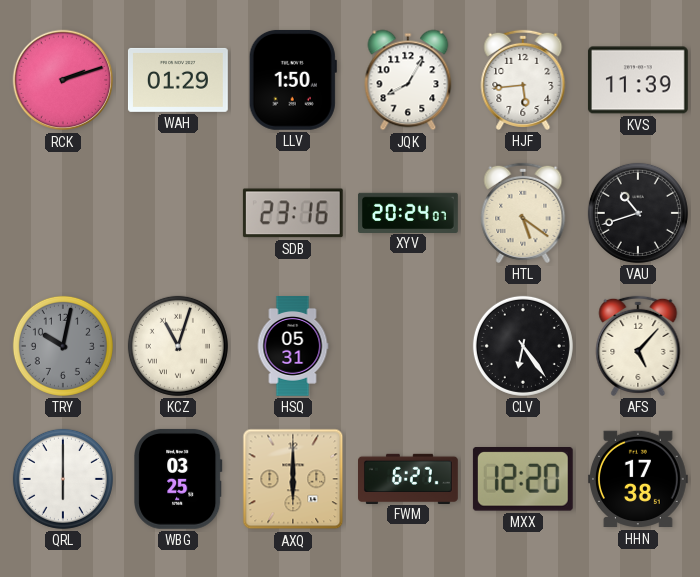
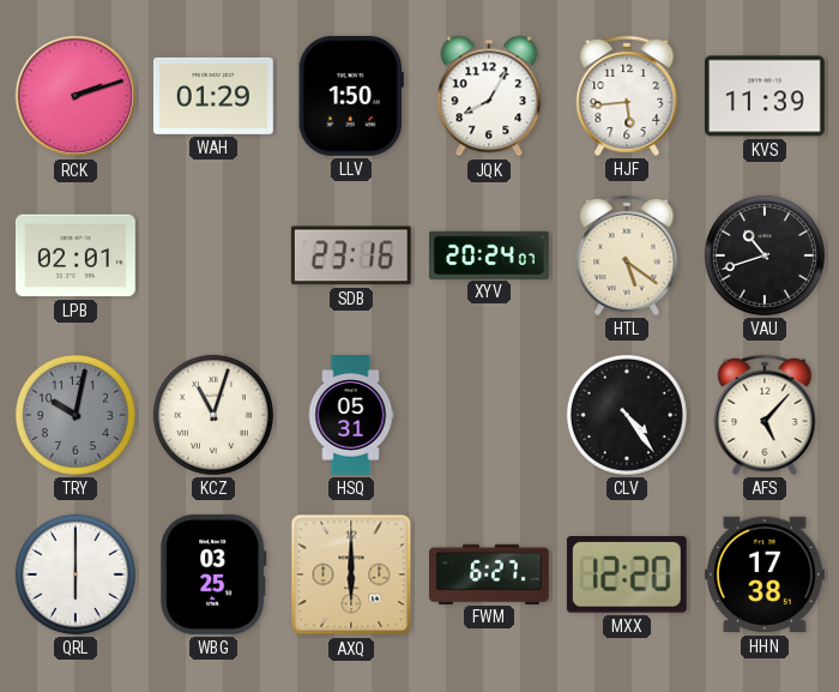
LPB: none -> 02:01 (76, 255)
CLV: 6:24 -> 4:24 (627, 415)
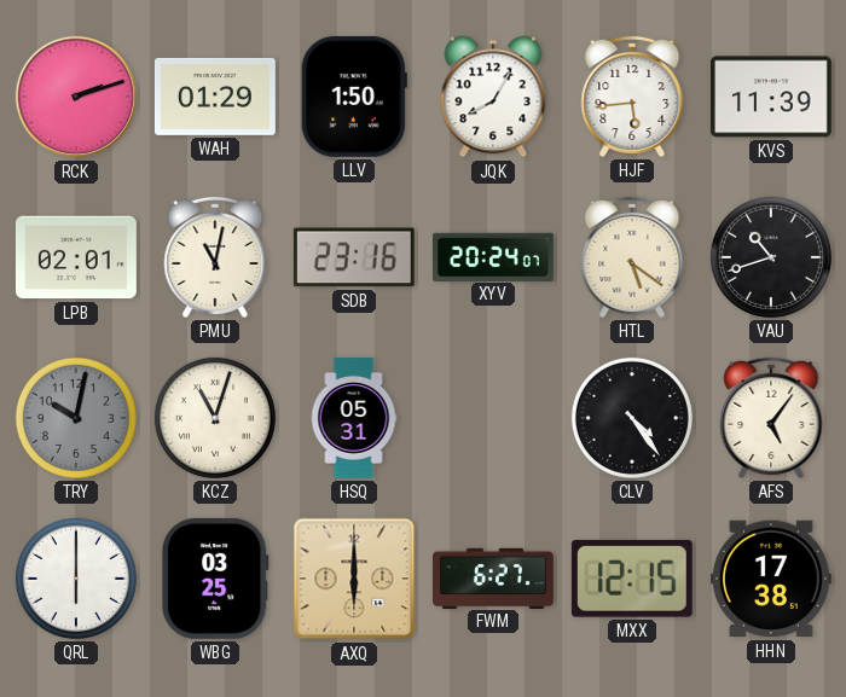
PMU: none -> 11:02 (215, 257)
AFS: 5:07 -> 5:06 (771, 418)
MXX: 12:20 -> 12:15 (632, 580)
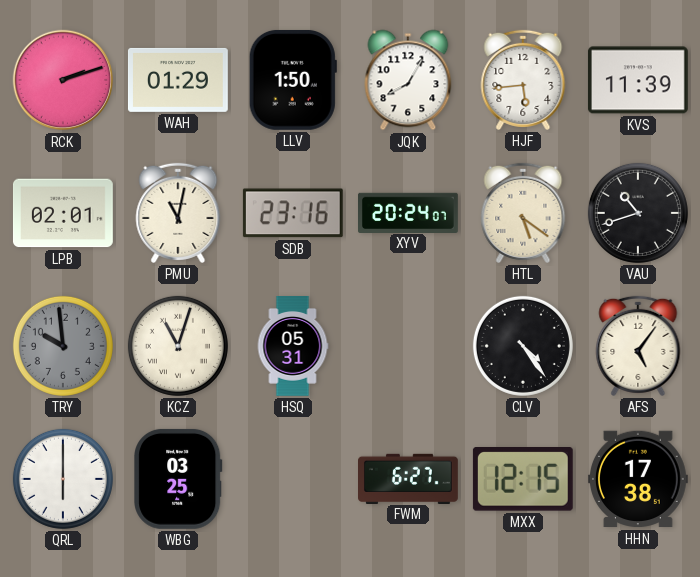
TRY: 10:02 -> 9:59 (63, 346)
AXQ: 6:00 -> none (354, 579)
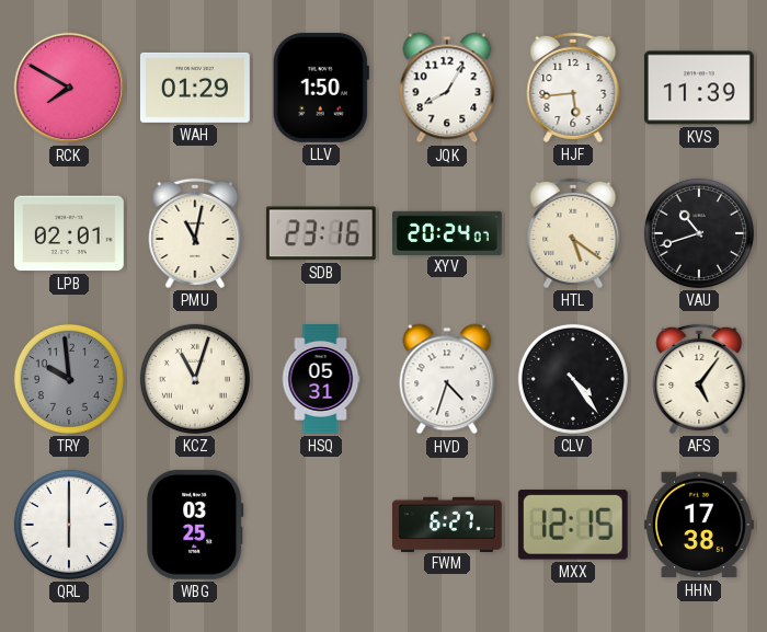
RCK: 2:12 -> 7:50 (69, 88)
HVD: none -> 4:33 (447, 379)
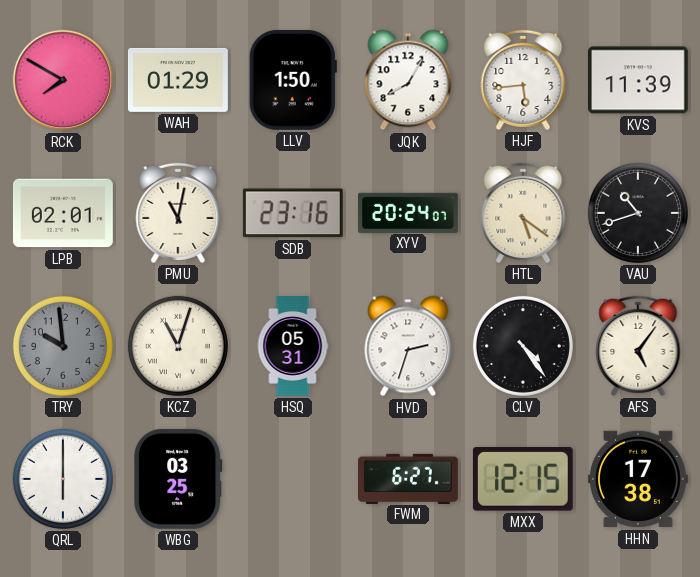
HVD: 4:33 -> 2:33 (408, 346)
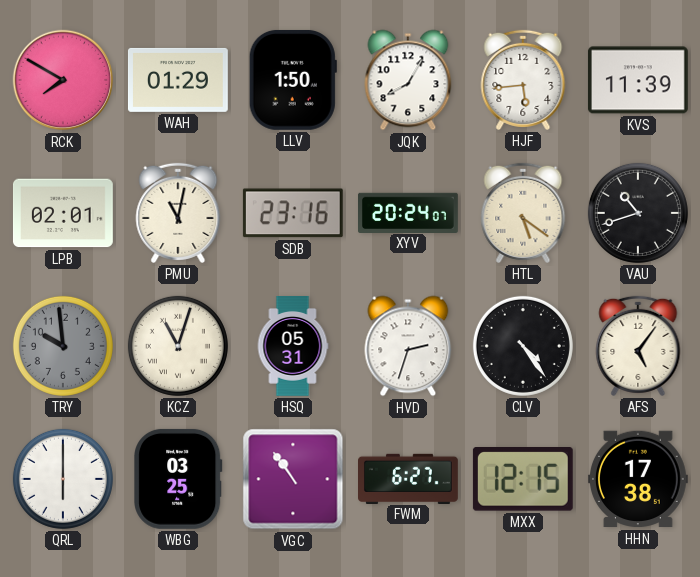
VGC: none -> 10:54 (293, 479)
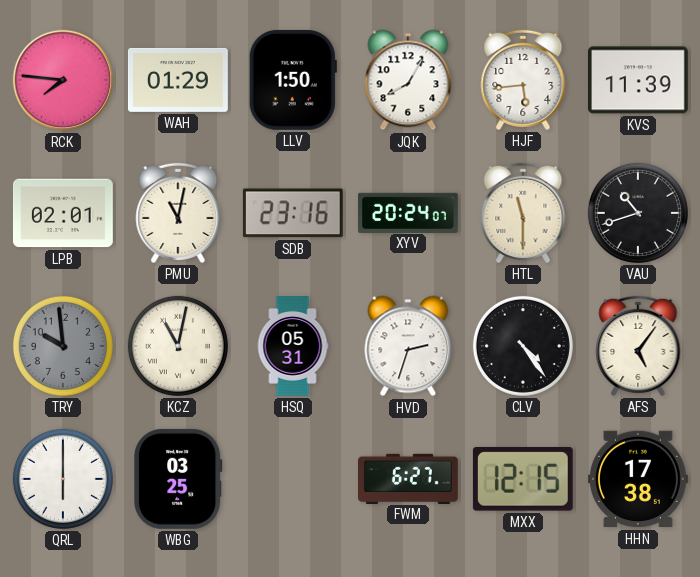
RCK: 7:50 -> 7:46 (63, 80)
HTL: 5:21 -> 11:30 (523, 213)
KCZ: 11:03 -> 11:02 (178, 346)
VGC: 10:54 -> none (293, 479)
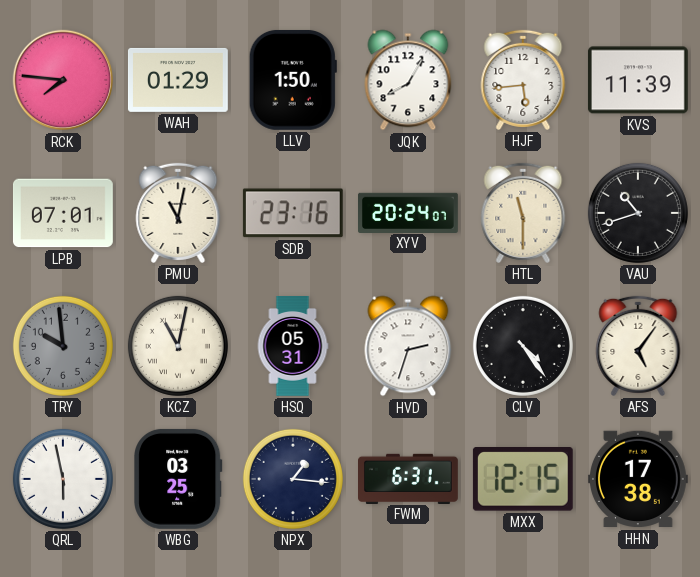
LPB: 02:01 -> 07:01 (63, 213)
QRL: 6:00 -> 5:58 (63, 479)
NPX: none -> 1:16 (293, 479)
FWM: 6:27 -> 6:31 (409, 478)
